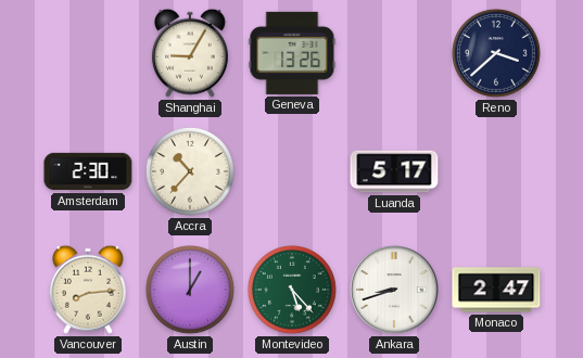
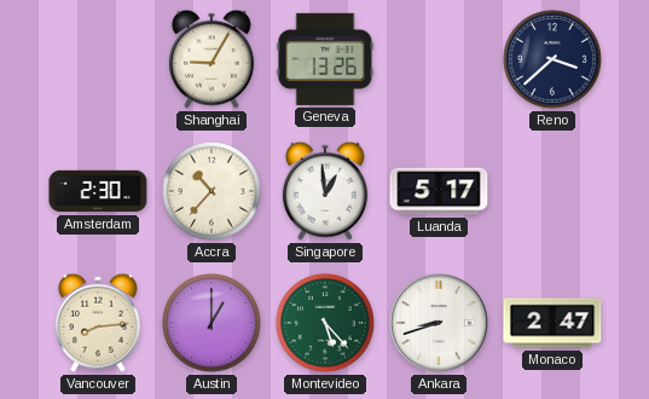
Singapore: none -> 12:59 (325, 191)
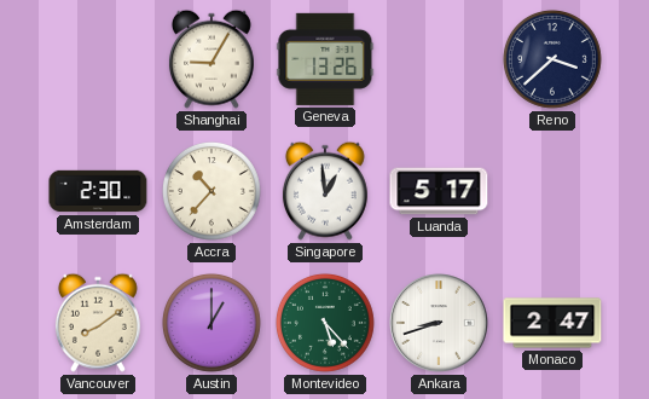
Vancouver: 8:14 -> 8:09 (98, 323)
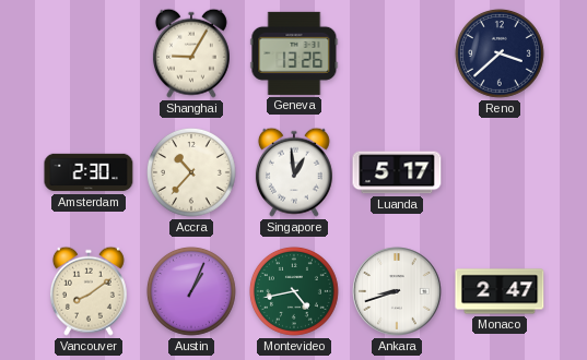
Austin: 1:00 -> 1:04 (191, 291)
Montevideo: 5:23 -> 4:43 (294, 291)
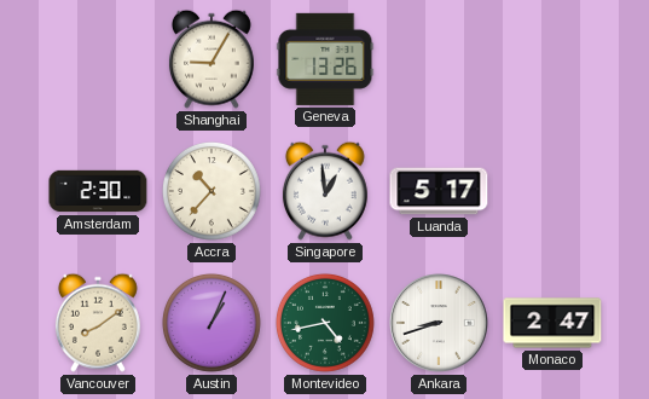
Reno: 3:38 -> none (500, 53)
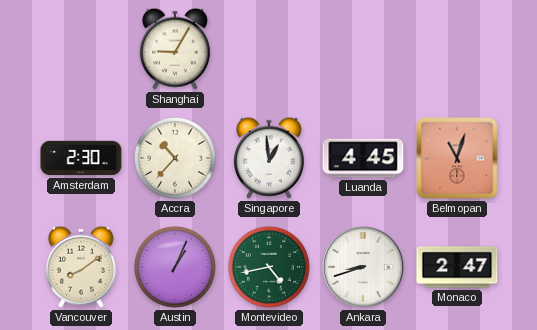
Geneva: 13:26 -> none (325, 59)
Luanda: 5:17 -> 4:45 (363, 158)
Belmopan: none -> 11:03 (457, 158)
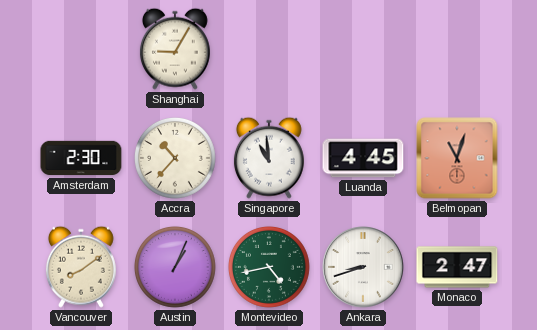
Singapore: 12:59 -> 10:59 (269, 158)
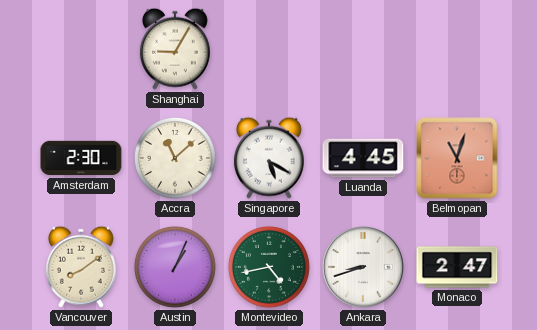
Accra: 10:37 -> 11:08 (175, 158)
Singapore: 10:59 -> 5:20 (269, 158)
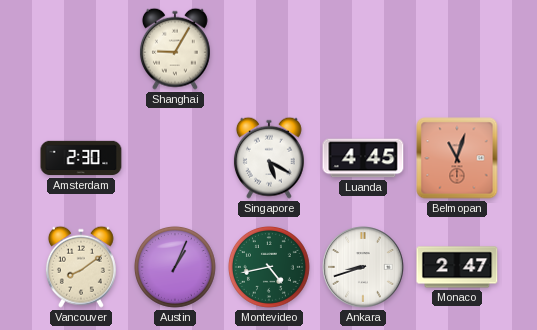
Accra: 11:08 -> none (175, 158)
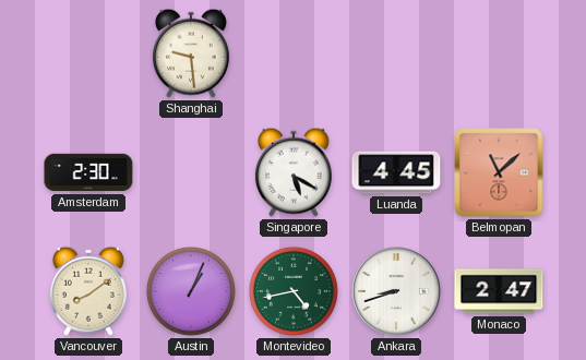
Shanghai: 9:05 -> 9:29 (191, 53)
Belmopan: 11:03 -> 11:08 (499, 172)
